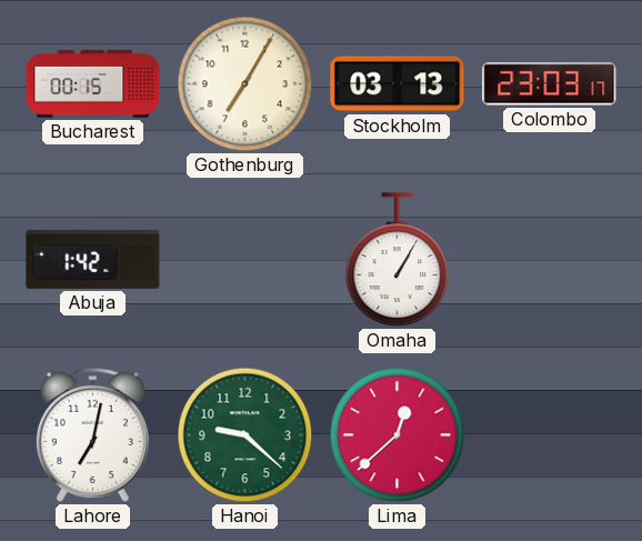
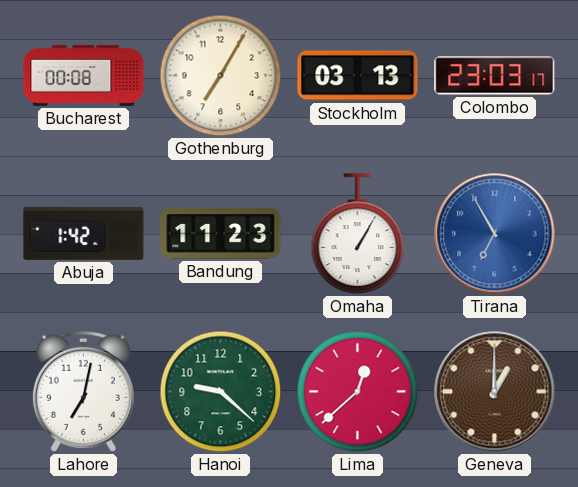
Bucharest: 00:15 -> 00:08 (84, 75)
Bandung: none -> 11:23 (221, 234)
Tirana: none -> 6:55 (495, 234)
Geneva: none -> 1:00 (495, 392)
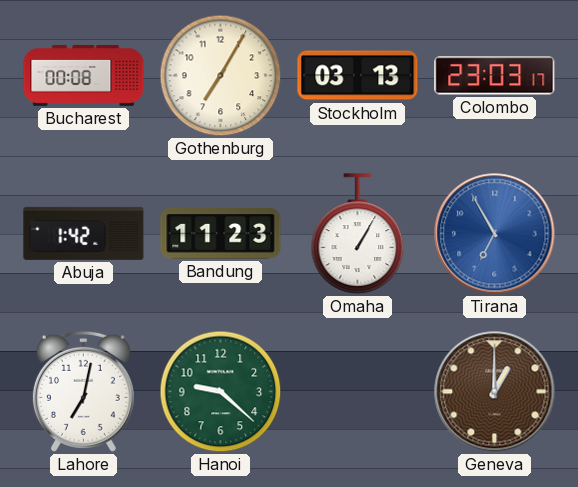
Lima: 12:38 -> none (358, 392)
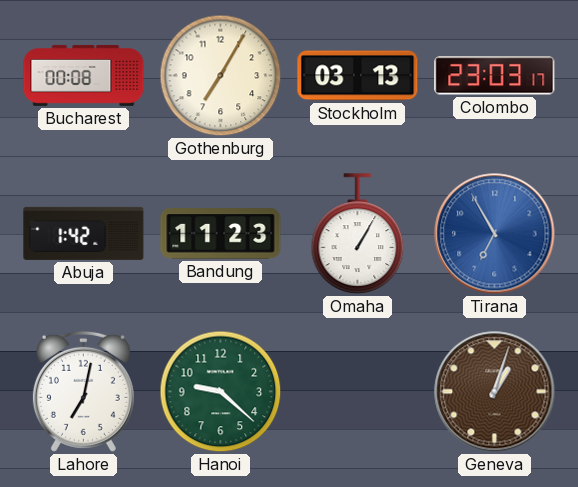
Geneva: 1:00 -> 1:03 (495, 392)
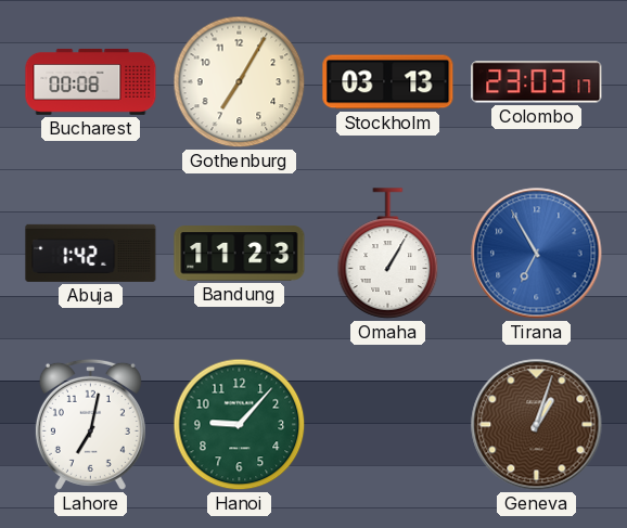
Hanoi: 9:22 -> 9:07 (240, 425)
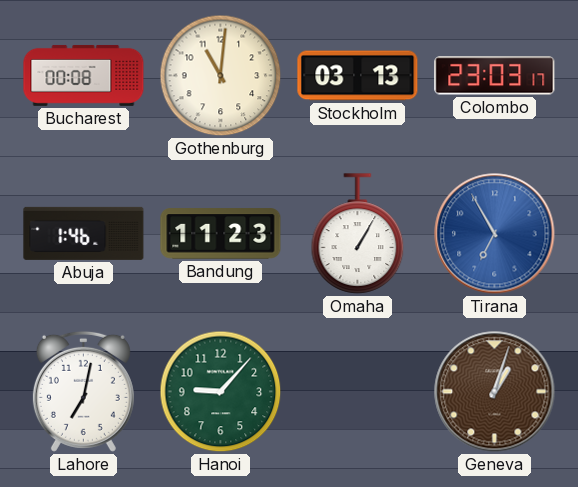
Gothenburg: 7:05 -> 11:01 (221, 76)
Abuja: 1:42 -> 1:46 (84, 233)
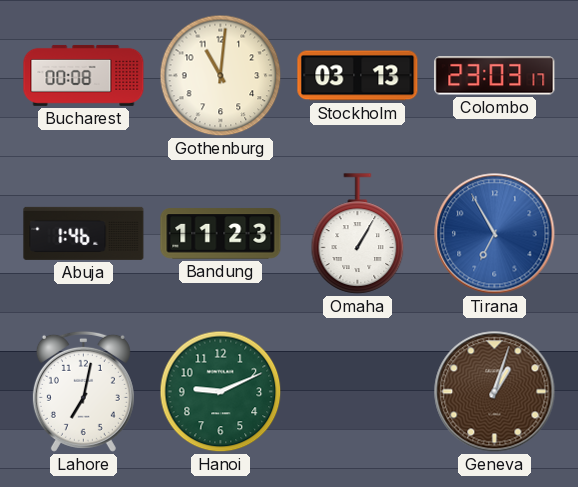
Hanoi: 9:07 -> 9:11 (221, 392)
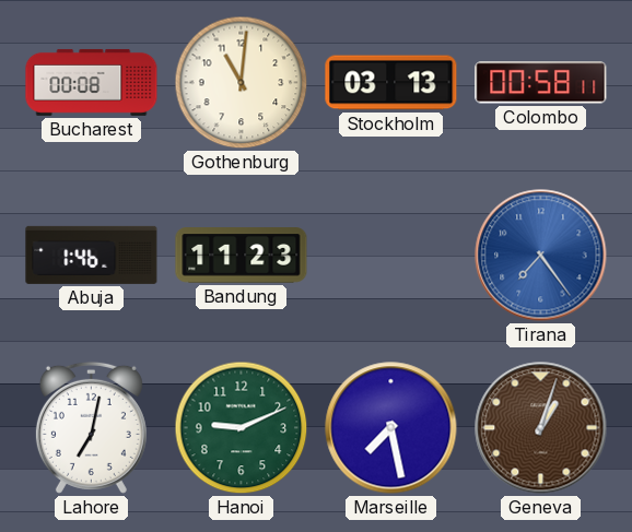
Colombo: 23:03 -> 00:58 (541, 83)
Omaha: 1:05 -> none (358, 234)
Tirana: 6:55 -> 7:24 (541, 256)
Marseille: none -> 7:28 (391, 428)
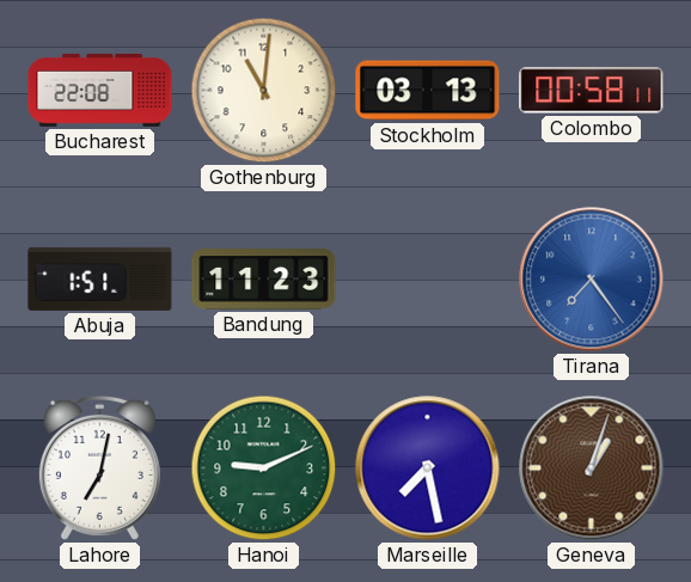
Bucharest: 00:08 -> 22:08 (100, 90)
Abuja: 1:46 -> 1:51 (100, 278)
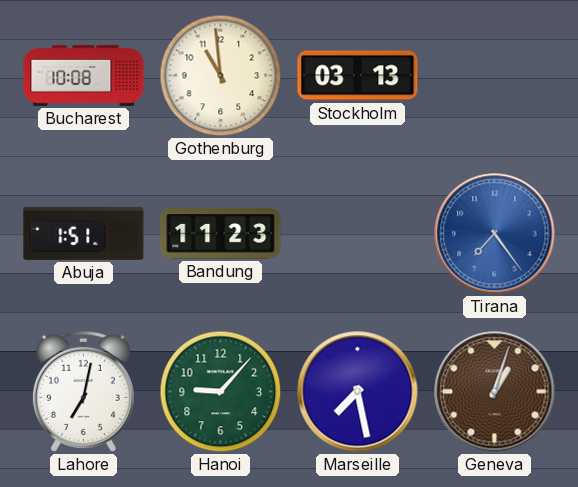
Bucharest: 22:08 -> 10:08 (84, 75)
Gothenburg: 11:01 -> 10:59 (221, 76)
Colombo: 00:58 -> none (592, 91)
Hanoi: 9:11 -> 9:07 (221, 392)
